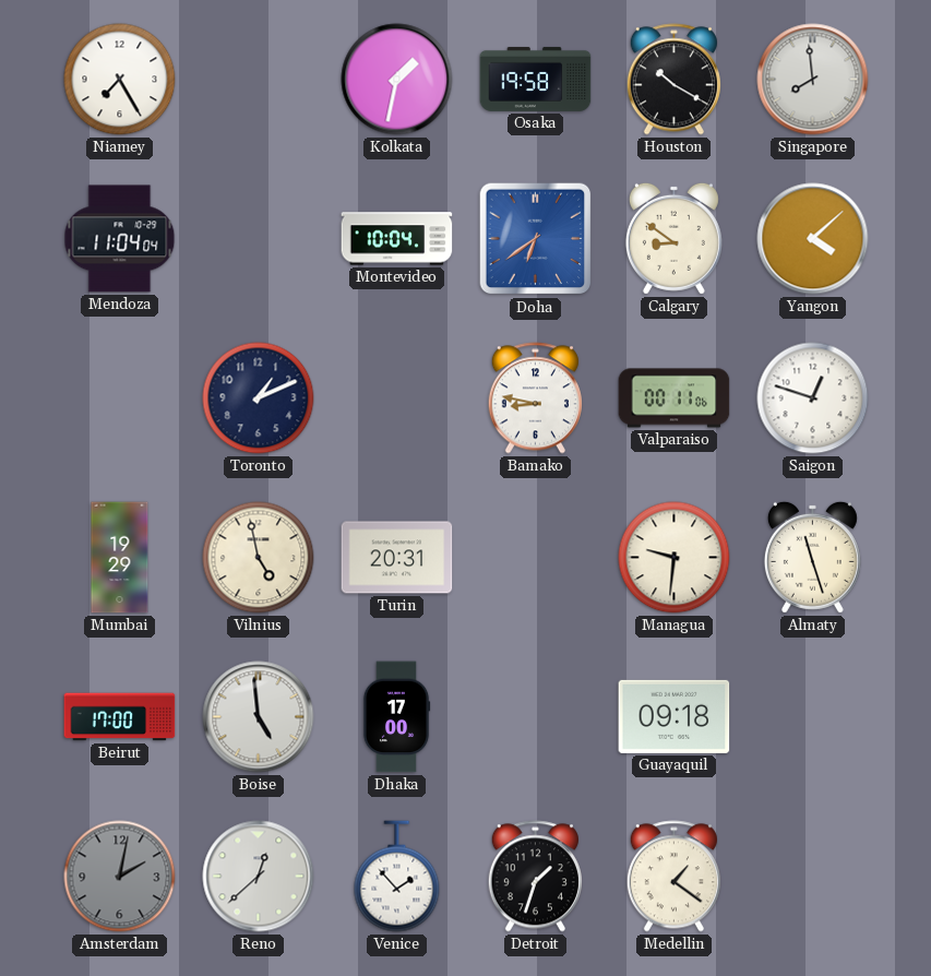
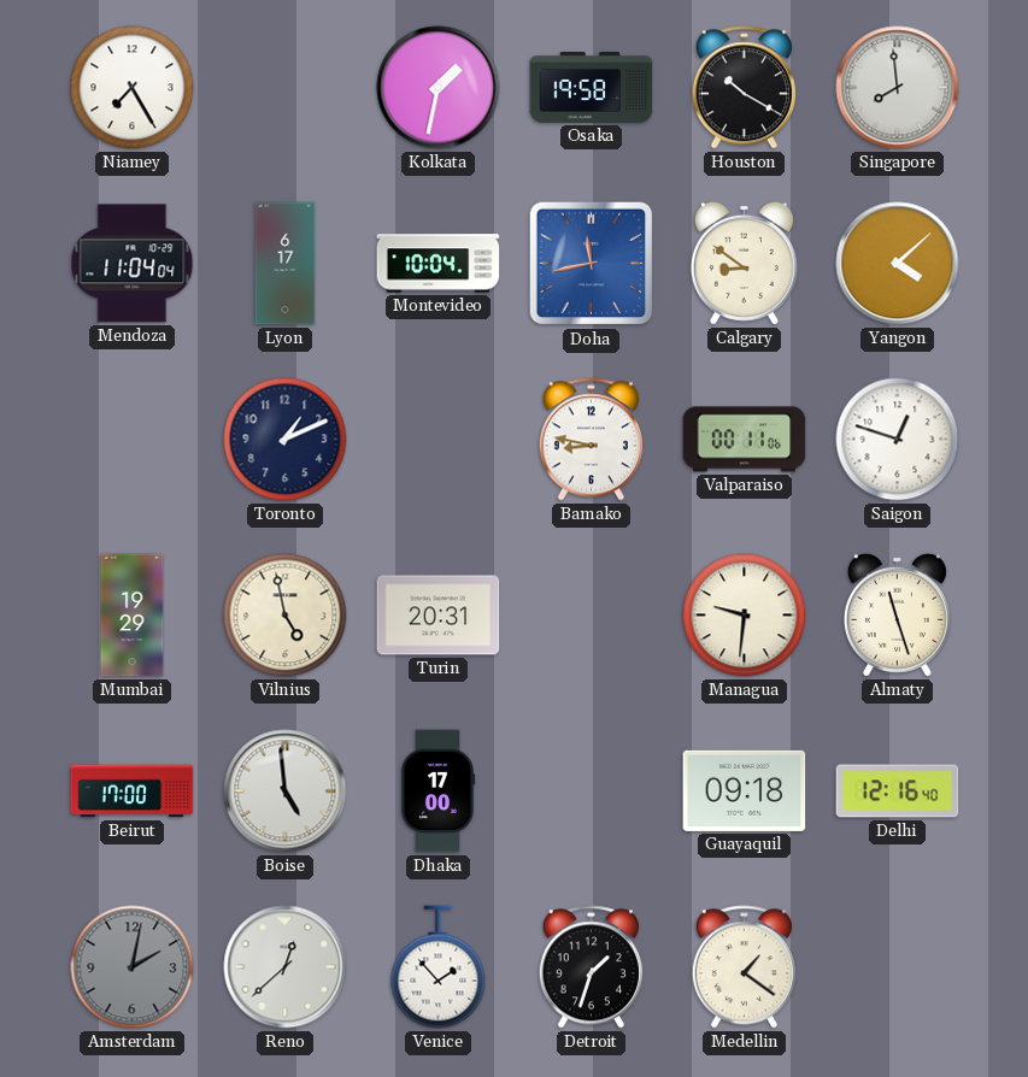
Lyon: none -> 6:17 (286, 264)
Doha: 6:39 -> 11:43 (592, 264)
Delhi: none -> 12:16 (898, 791)
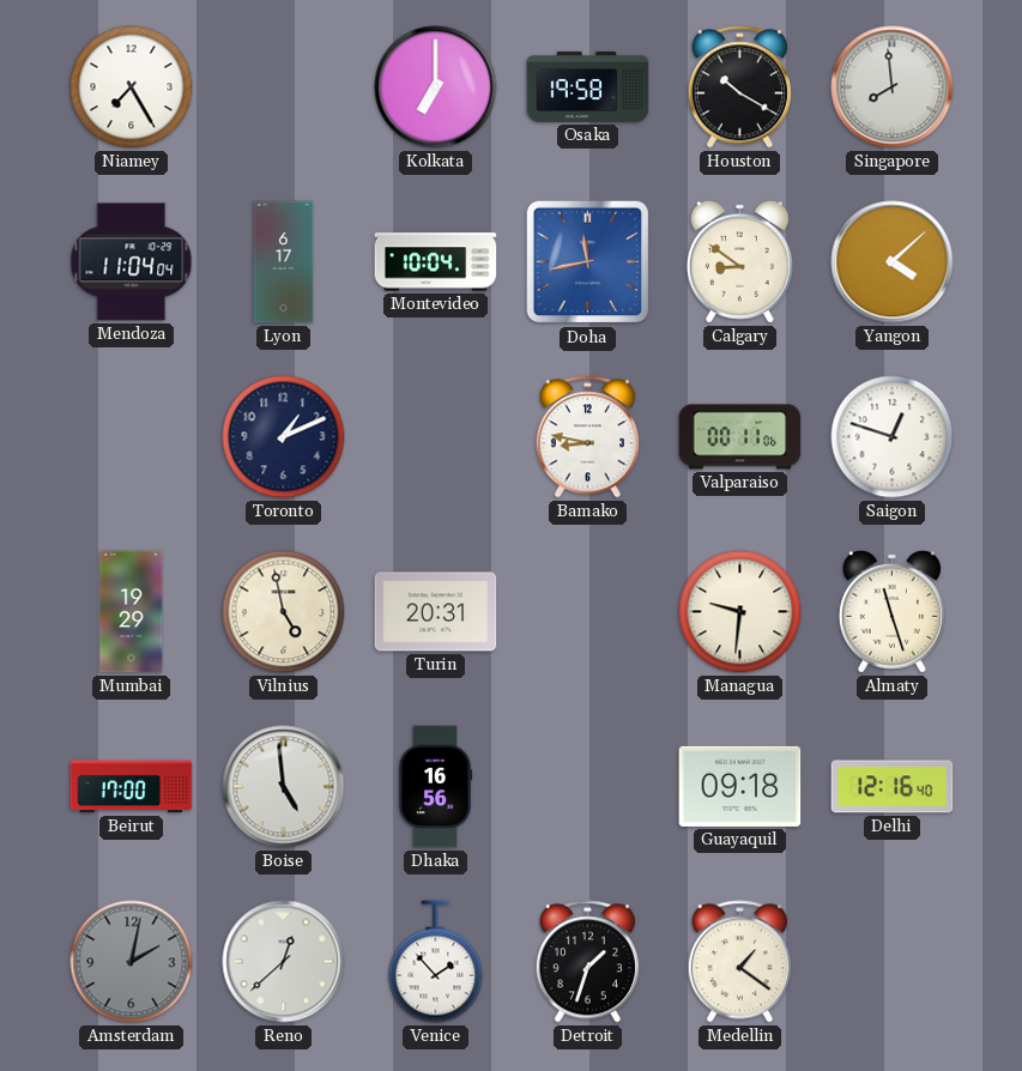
Kolkata: 1:32 -> 7:00 (436, 87)
Dhaka: 17:00 -> 16:56 (435, 787)
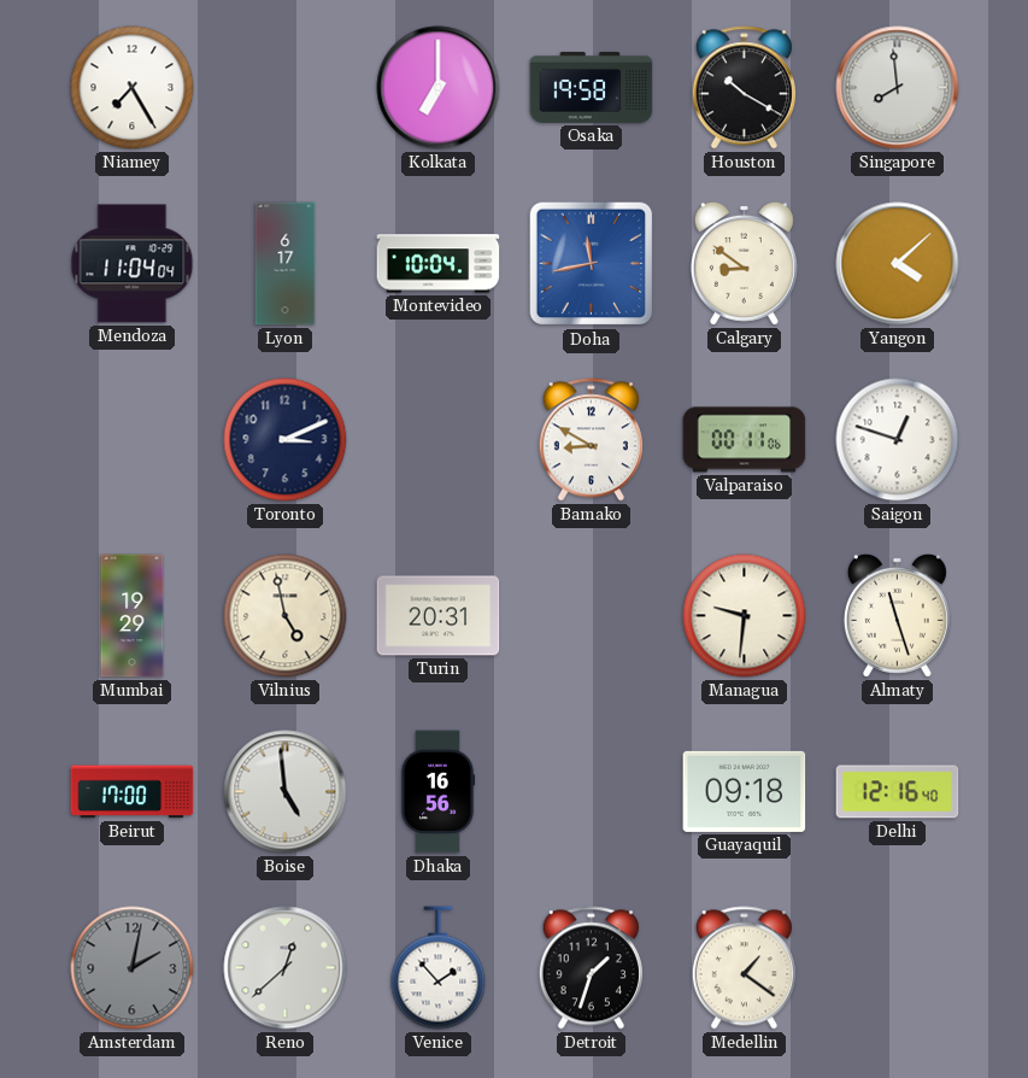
Toronto: 1:11 -> 3:11 (286, 440)
Bamako: 8:47 -> 8:50 (591, 440)
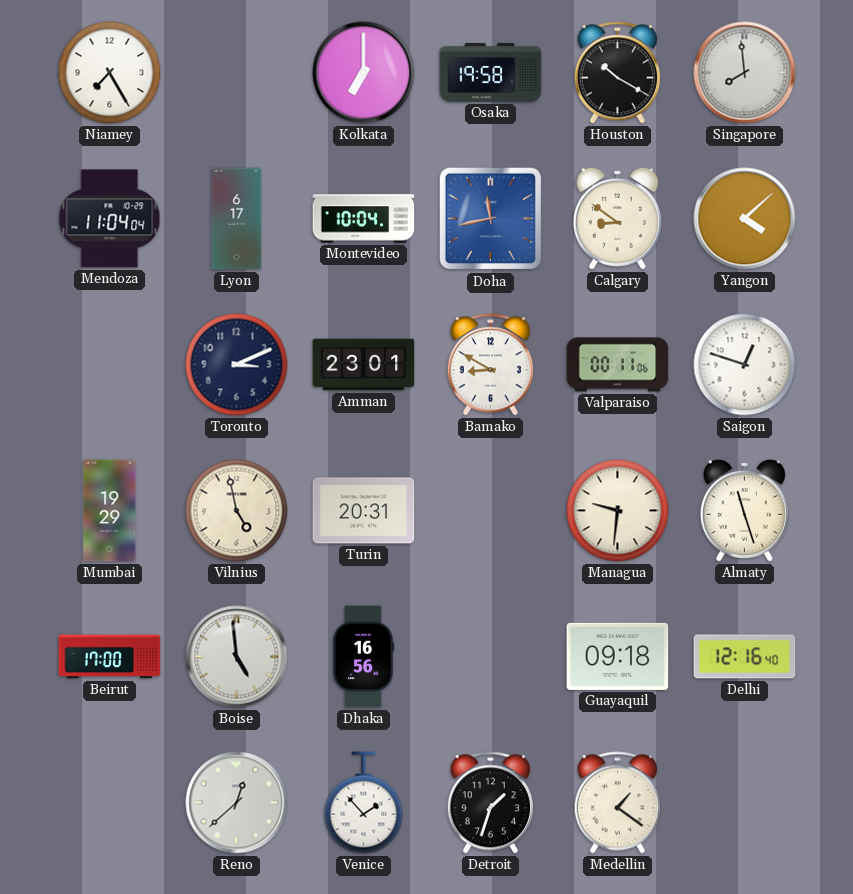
Amman: none -> 23:01 (364, 365)
Amsterdam: 2:02 -> none (133, 968)
